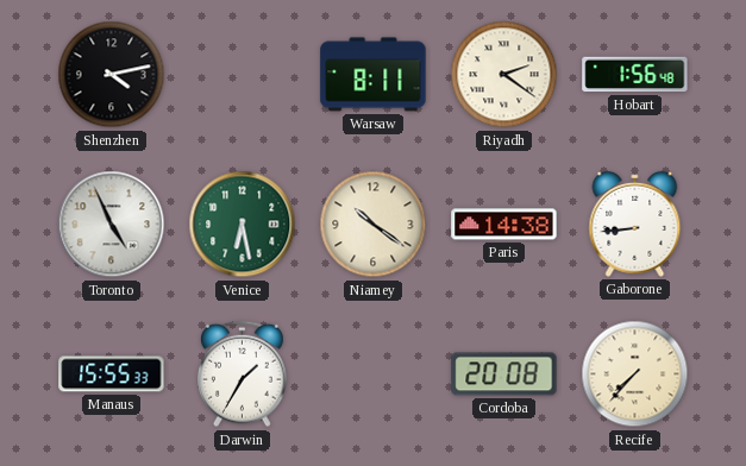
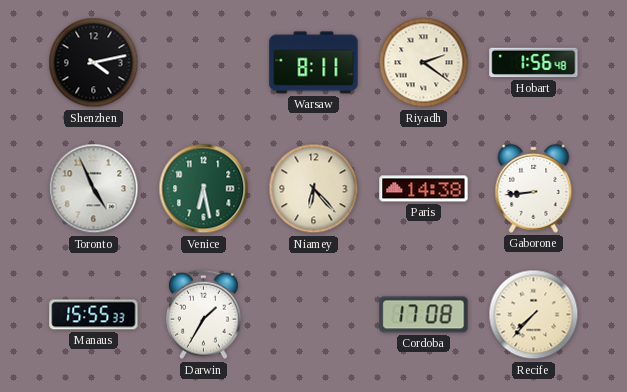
Niamey: 10:21 -> 6:23 (314, 189)
Cordoba: 20:08 -> 17:08 (424, 315)
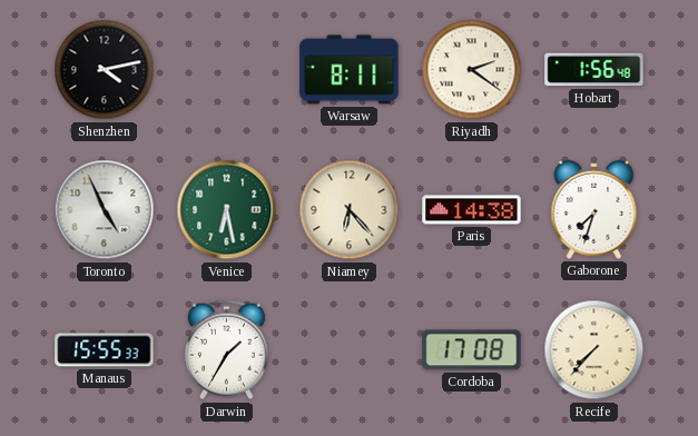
Gaborone: 8:44 -> 7:33 (594, 209)
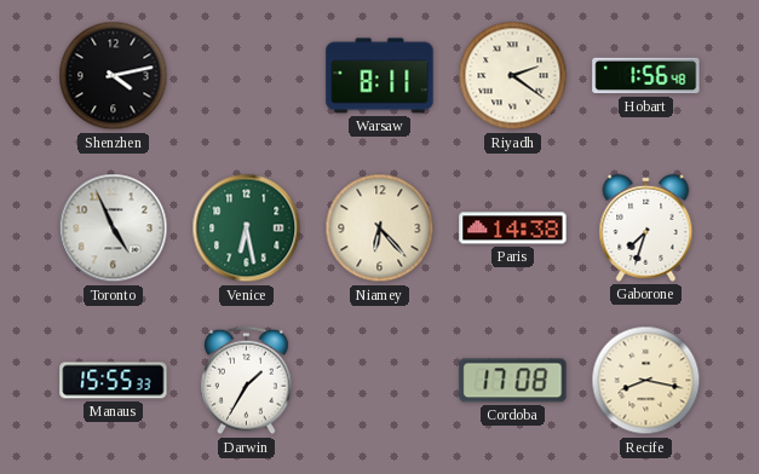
Recife: 7:37 -> 8:17 (646, 381)
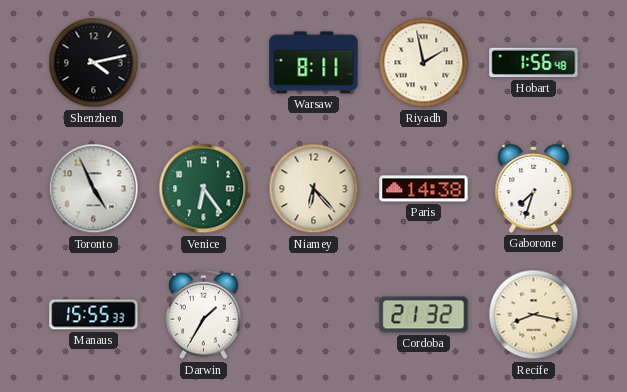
Riyadh: 2:21 -> 1:58 (424, 63)
Venice: 6:28 -> 6:24 (204, 189)
Cordoba: 17:08 -> 21:32 (424, 315)
